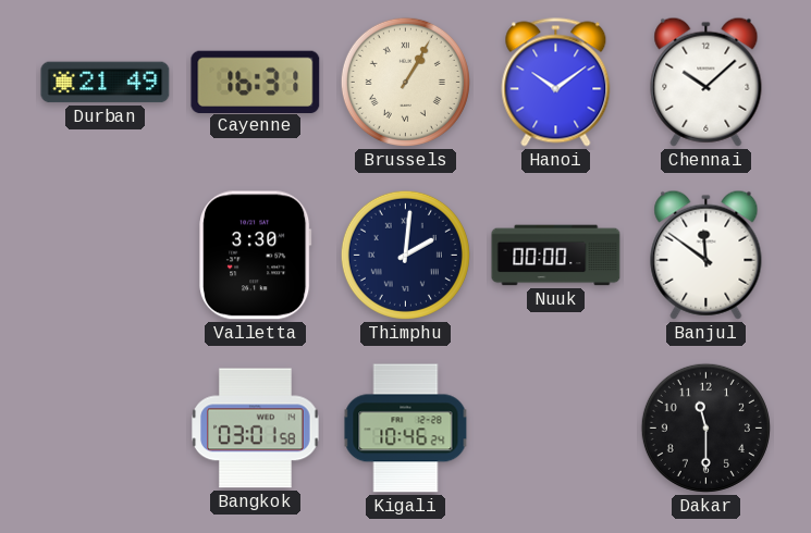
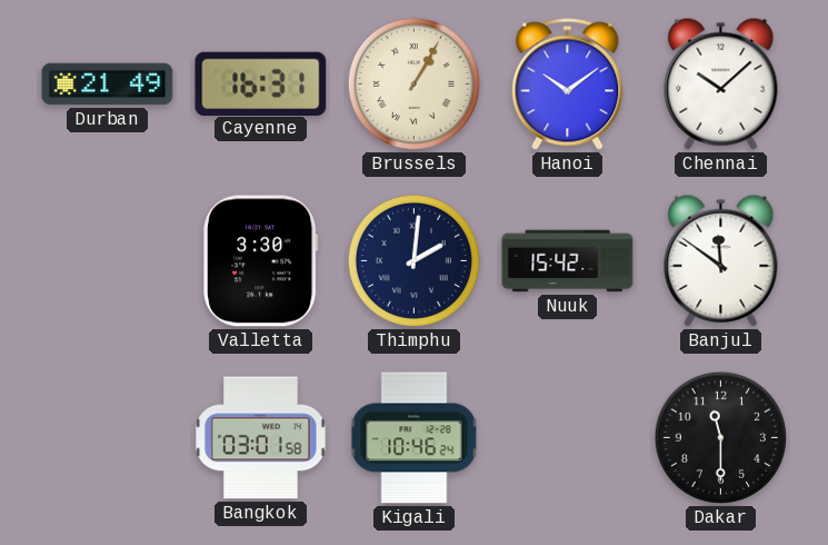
Nuuk: 00:00 -> 15:42 (568, 261)
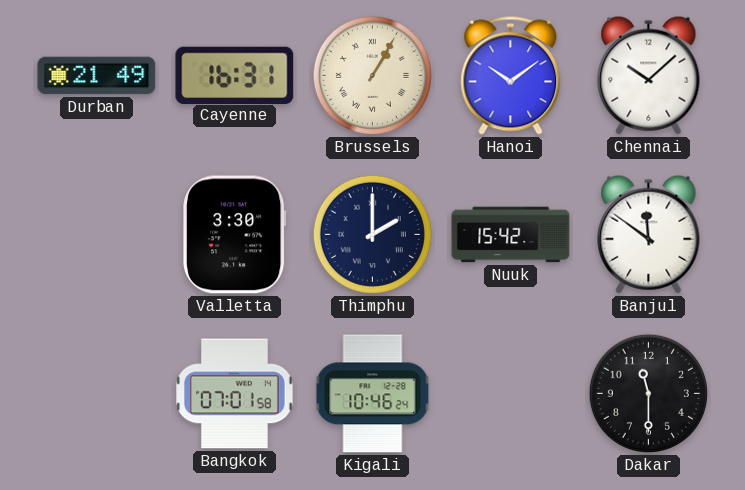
Thimphu: 2:01 -> 2:00 (372, 234)
Bangkok: 03:01 -> 07:01 (235, 394)
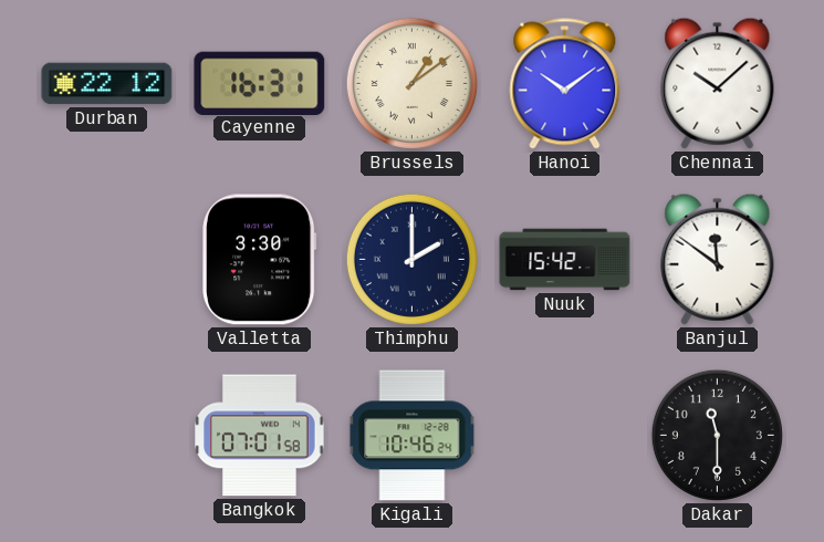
Durban: 21:49 -> 22:12 (107, 84)
Brussels: 1:05 -> 1:09 (411, 83)
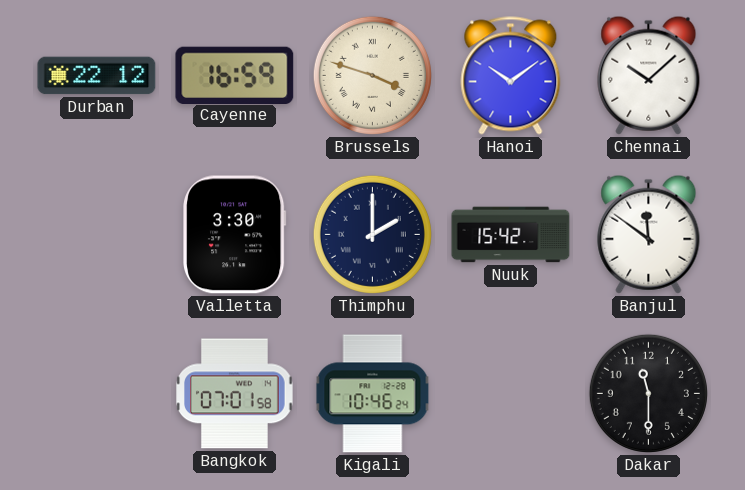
Cayenne: 16:31 -> 16:59 (235, 75)
Brussels: 1:09 -> 3:48 (372, 75)
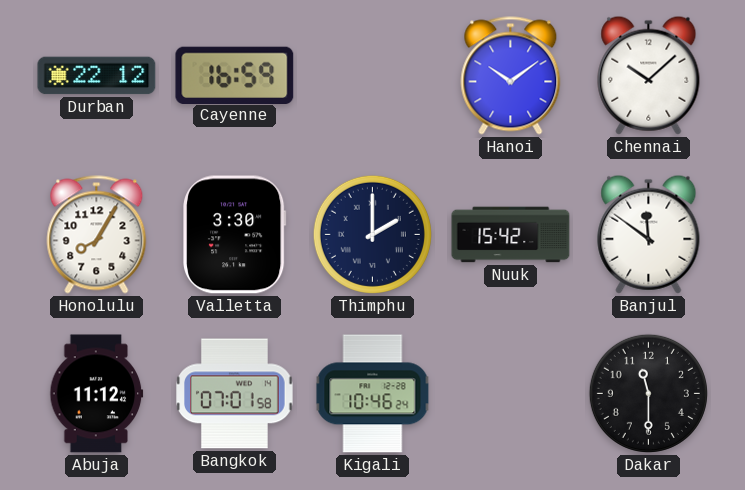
Brussels: 3:48 -> none (372, 75)
Honolulu: none -> 8:05 (97, 235)
Abuja: none -> 11:12 (97, 394)
